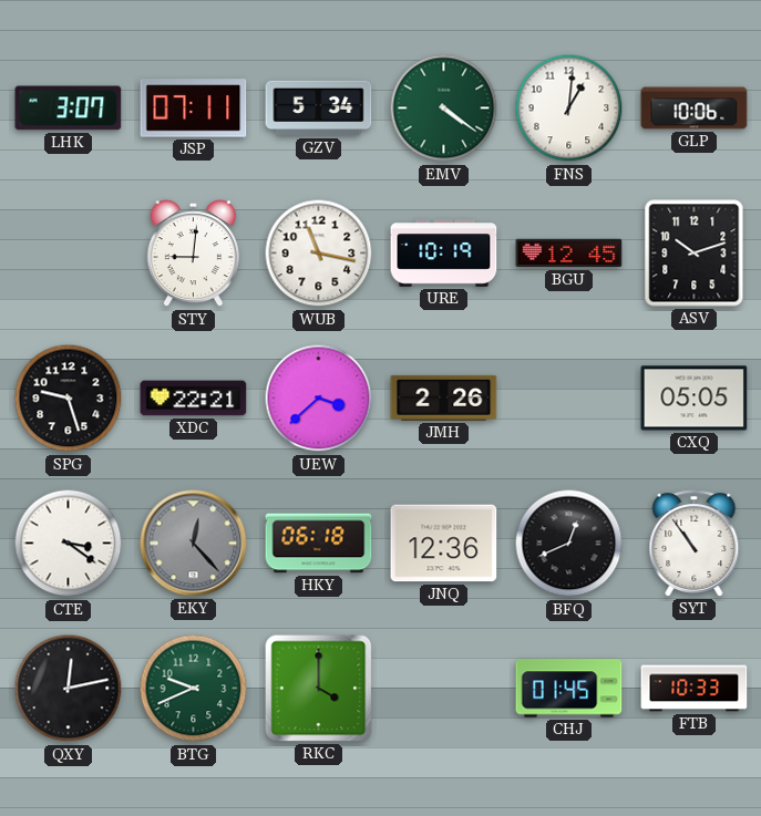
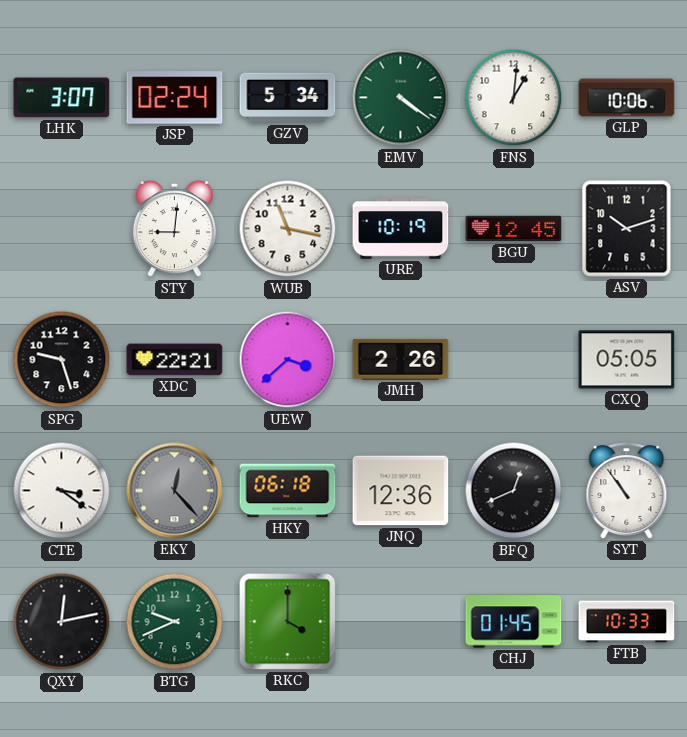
JSP: 07:11 -> 02:24 (175, 98)
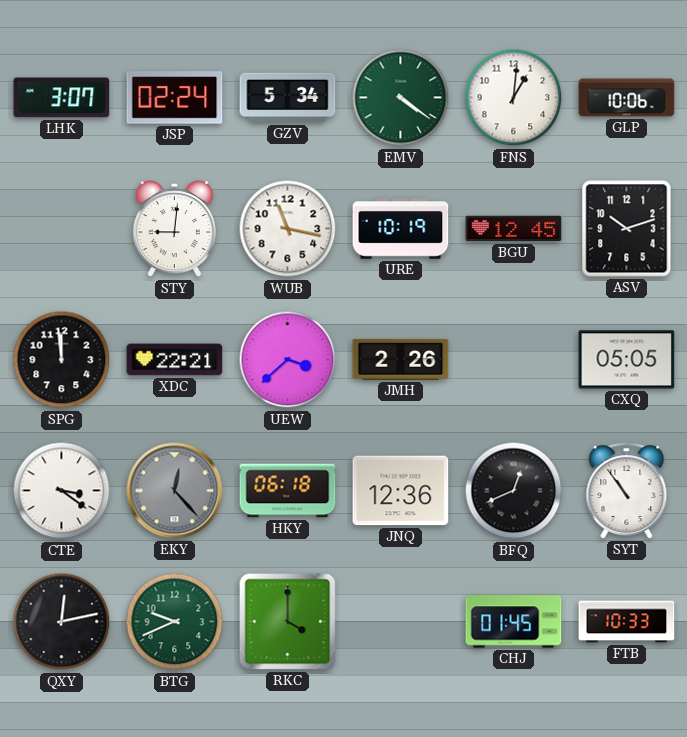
SPG: 9:27 -> 11:59 (62, 360)
